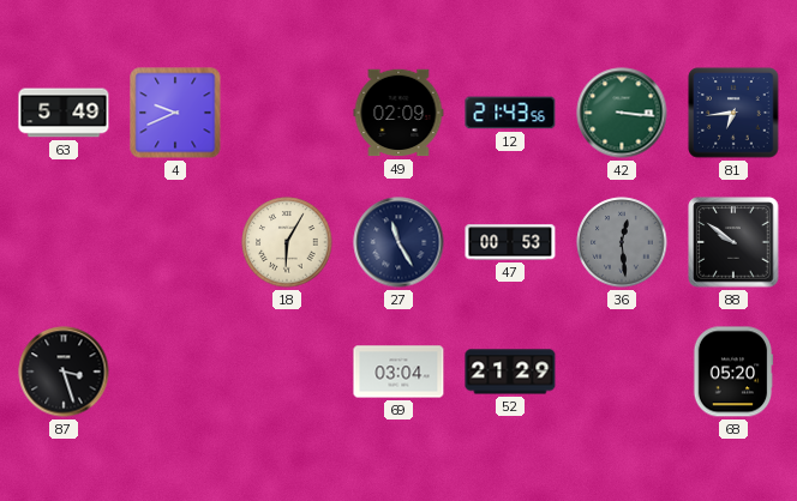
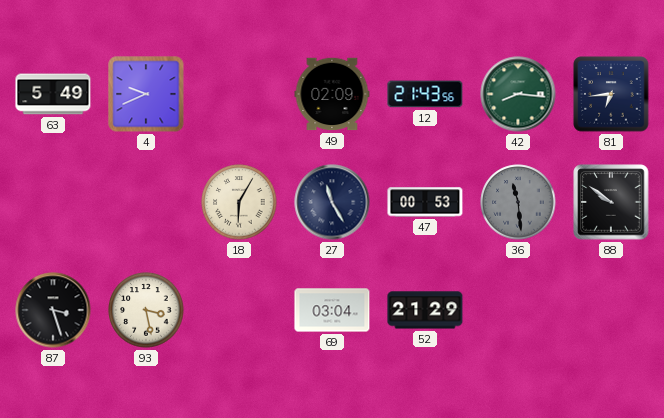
42: 3:16 -> 8:16 (518, 94)
36: 12:29 -> 11:29 (518, 202)
93: none -> 3:28 (146, 310)
68: 05:20 -> none (733, 372)
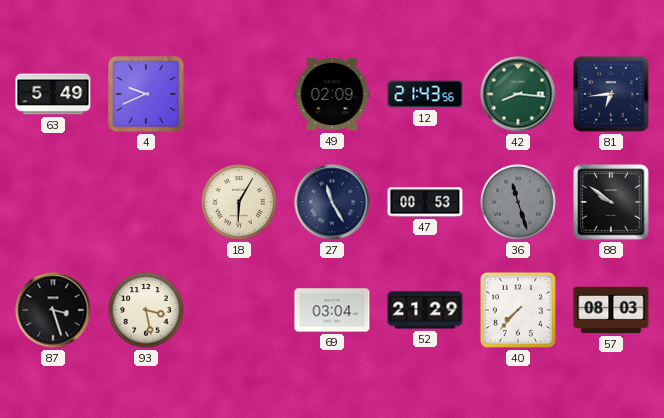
36: 11:29 -> 11:27 (518, 202)
40: none -> 7:37 (518, 310)
57: none -> 08:03 (611, 310)
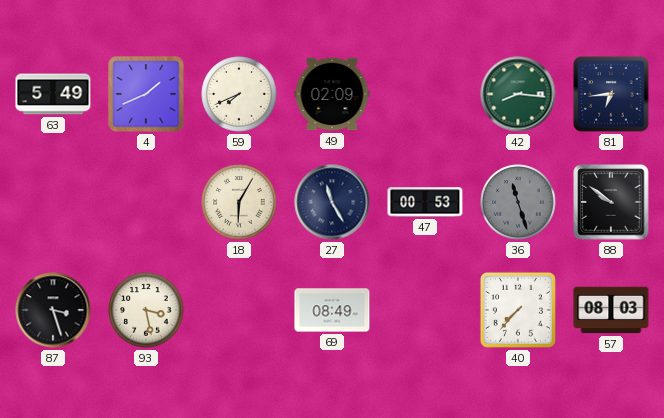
4: 9:41 -> 1:41 (146, 94)
59: none -> 7:41 (239, 94)
12: 21:43 -> none (425, 94)
69: 03:04 -> 08:49 (332, 310)
52: 21:29 -> none (425, 310)
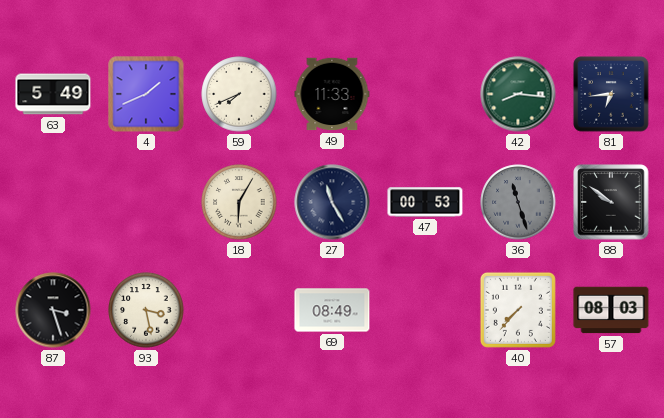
49: 02:09 -> 11:33 (332, 94)
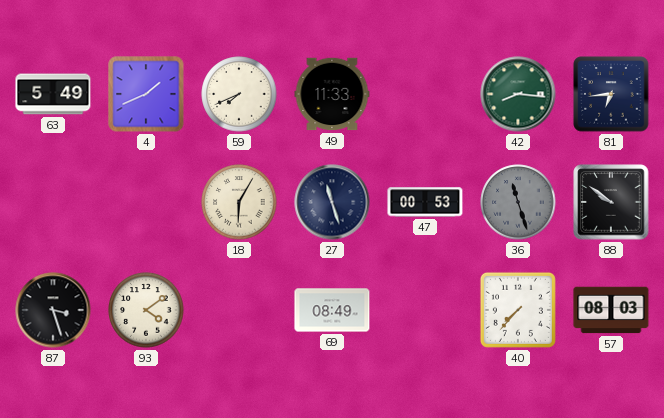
27: 11:25 -> 11:27 (332, 202)
93: 3:28 -> 4:09 (146, 310)
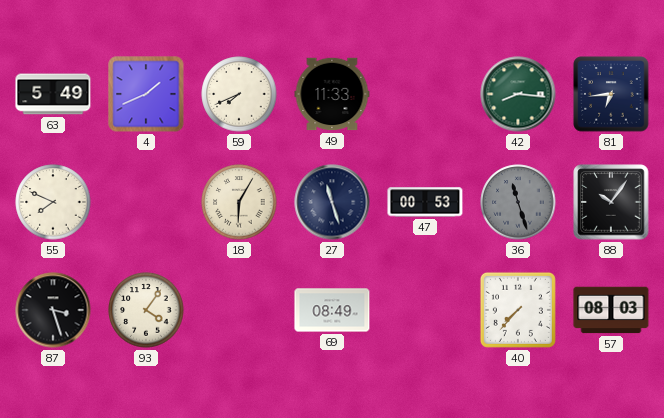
55: none -> 7:49 (53, 202)
88: 9:51 -> 10:06 (611, 202)
93: 4:09 -> 4:06 (146, 310)
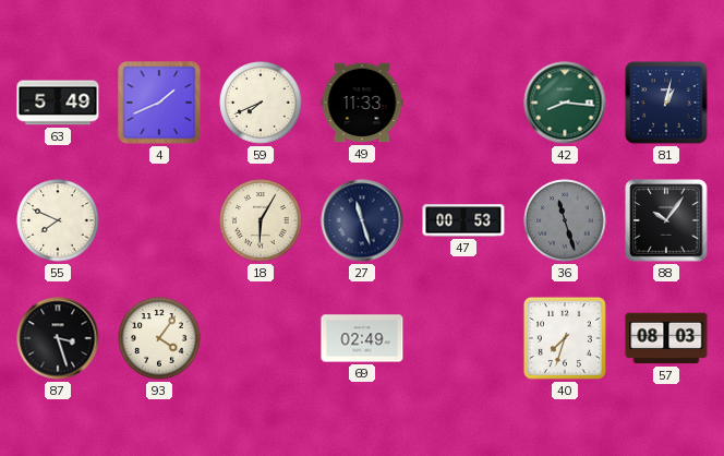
81: 6:44 -> 1:02 (666, 103)
69: 08:49 -> 02:49 (362, 338)
40: 7:37 -> 7:33 (565, 338)
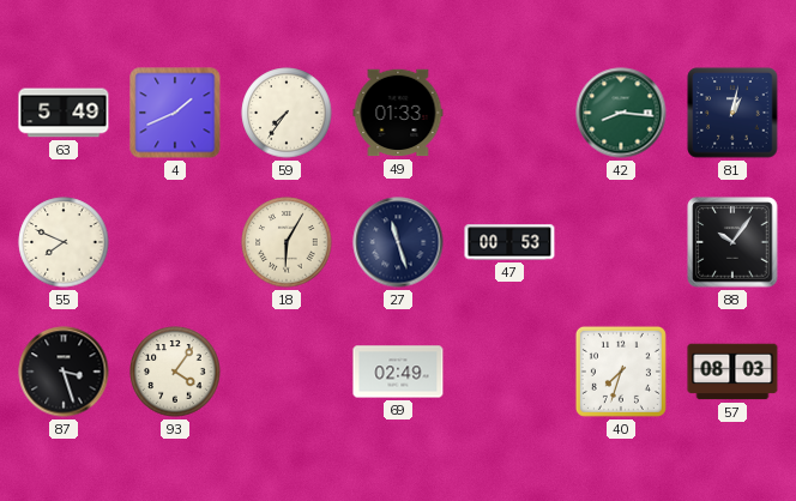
59: 7:41 -> 7:36 (287, 113)
49: 11:33 -> 01:33 (398, 113)
36: 11:27 -> none (565, 220)
